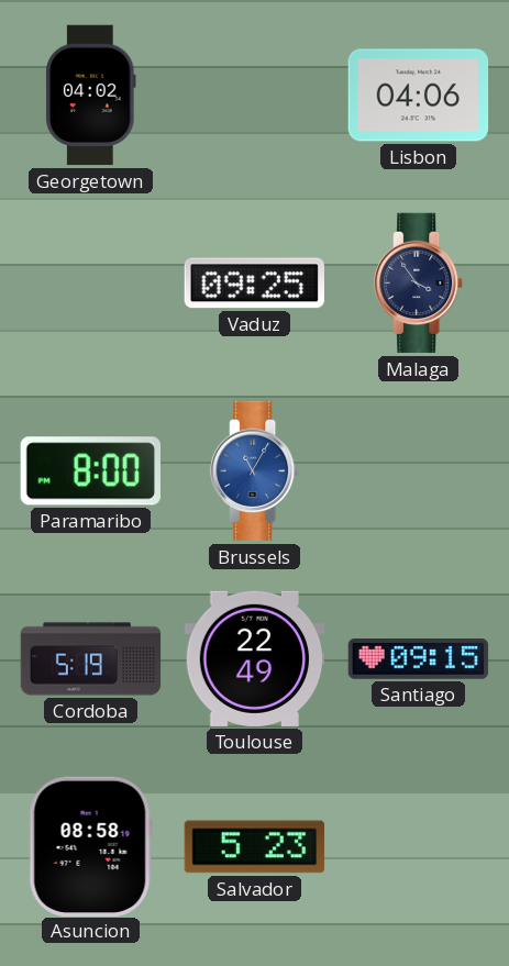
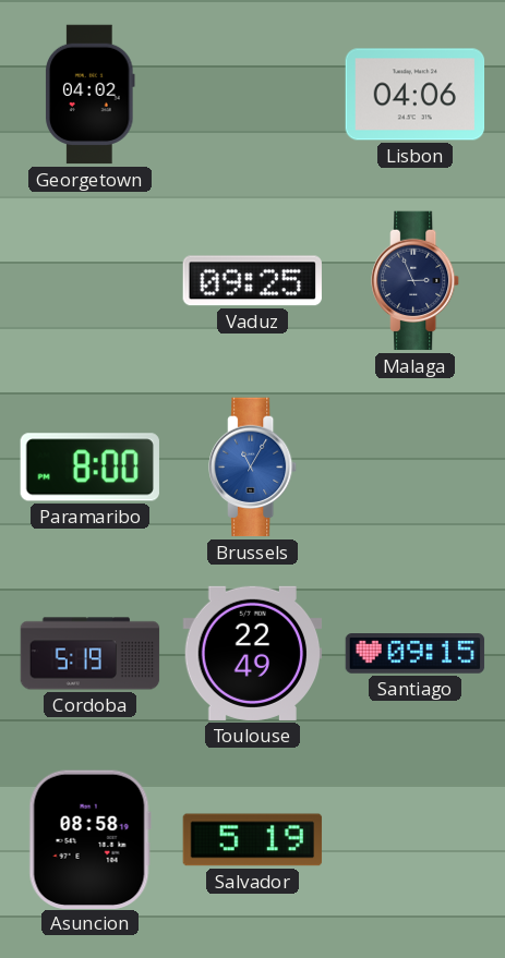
Malaga: 3:54 -> 2:56 (416, 281)
Salvador: 5:23 -> 5:19 (253, 840)
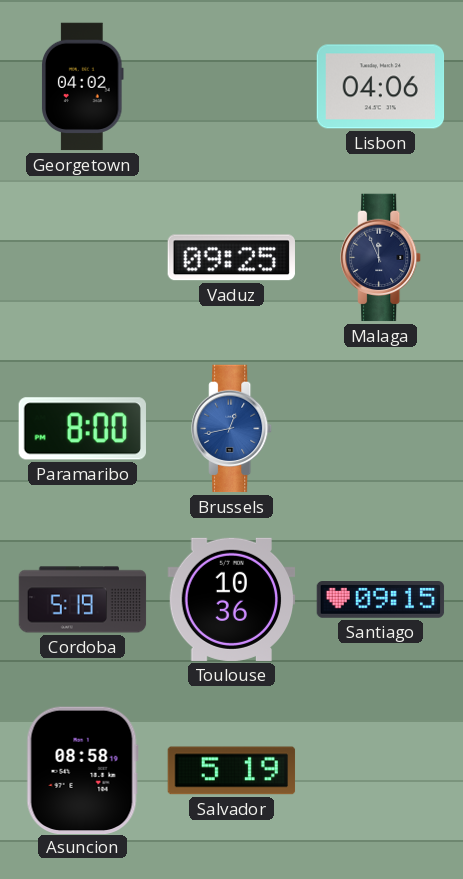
Malaga: 2:56 -> 11:56 (381, 258)
Brussels: 11:05 -> 12:43 (232, 429)
Toulouse: 22:49 -> 10:36 (232, 599)
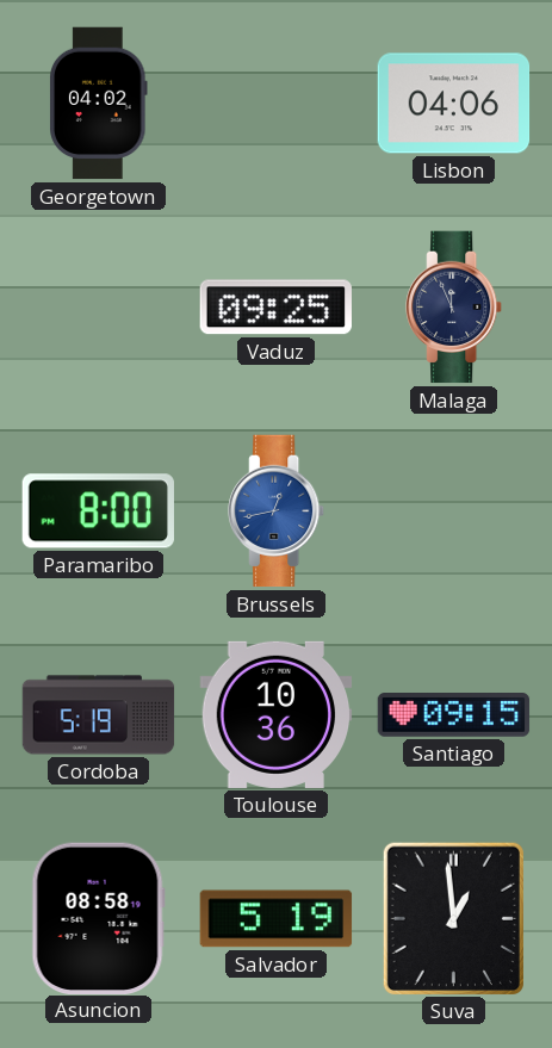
Suva: none -> 12:59 (453, 918)
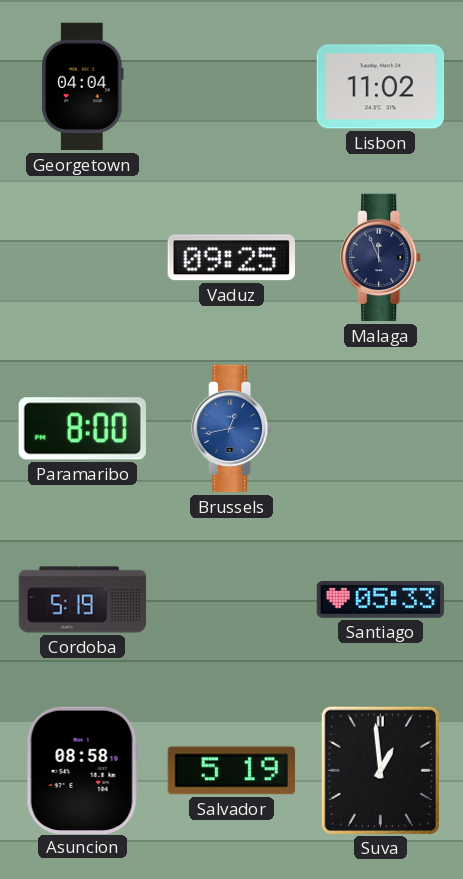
Georgetown: 04:02 -> 04:04 (83, 87)
Lisbon: 04:06 -> 11:02 (381, 87)
Toulouse: 10:36 -> none (277, 714)
Santiago: 09:15 -> 05:33 (381, 600)
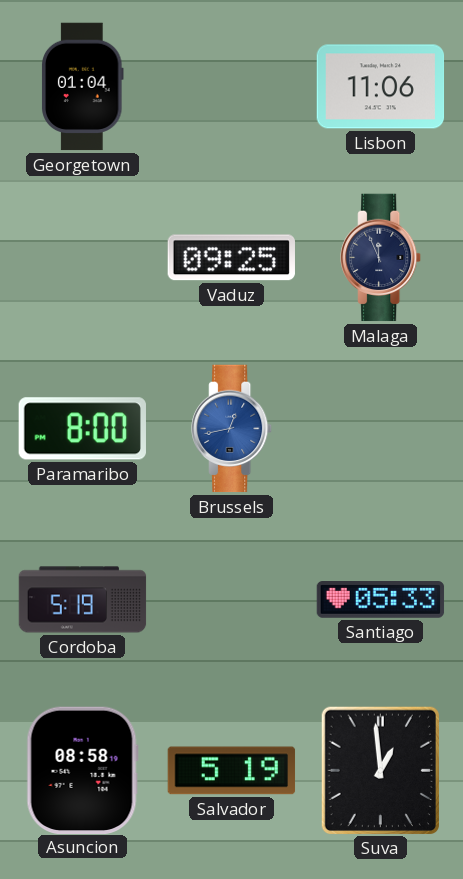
Georgetown: 04:04 -> 01:04 (83, 87)
Lisbon: 11:02 -> 11:06 (381, 87)
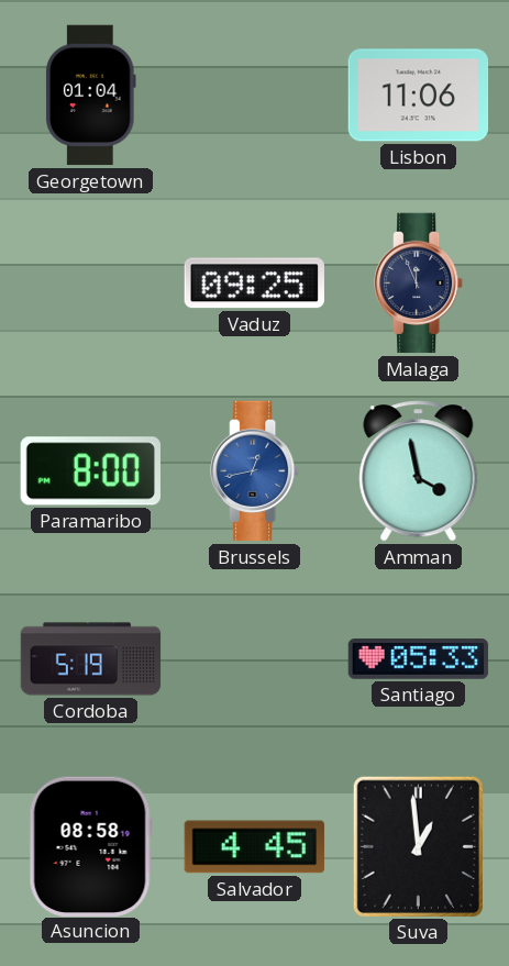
Amman: none -> 3:58 (419, 471)
Salvador: 5:19 -> 4:45 (255, 847)
